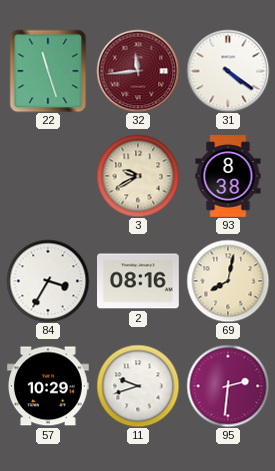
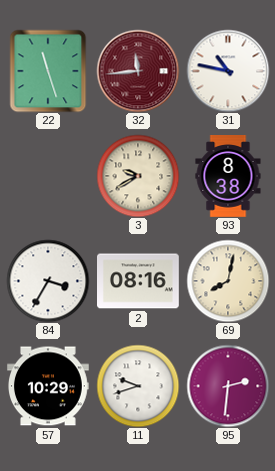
31: 4:21 -> 10:47 (228, 71)
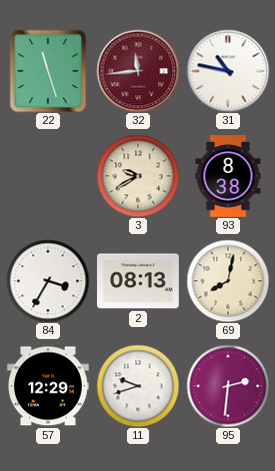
2: 08:16 -> 08:13 (139, 281)
57: 10:29 -> 12:29 (49, 386)
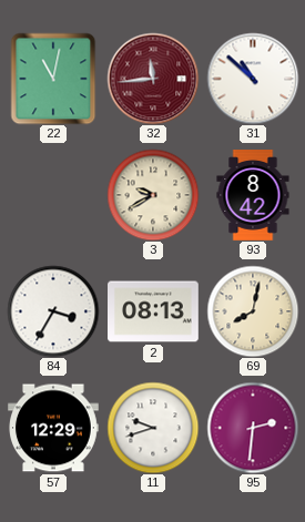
22: 11:27 -> 11:02 (53, 79)
31: 10:47 -> 10:52 (253, 79)
93: 8:38 -> 8:42 (253, 196)
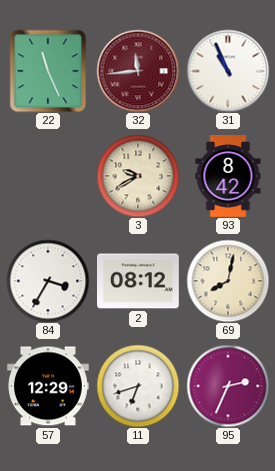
22: 11:02 -> 11:26 (48, 71)
31: 10:52 -> 10:56 (228, 71)
2: 08:13 -> 08:12 (139, 281)
11: 9:42 -> 6:42 (138, 386)
95: 2:31 -> 2:34 (228, 386)
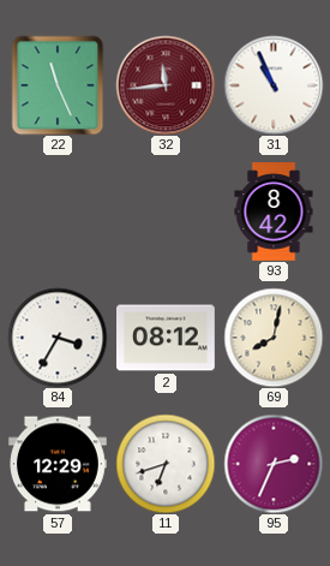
3: 9:40 -> none (138, 176)
